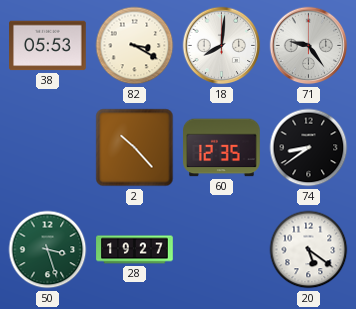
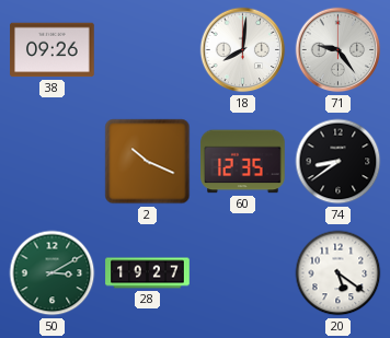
38: 05:53 -> 09:26 (53, 50)
82: 3:20 -> none (135, 46)
2: 10:23 -> 10:19 (148, 162)
50: 3:27 -> 3:10 (53, 273)
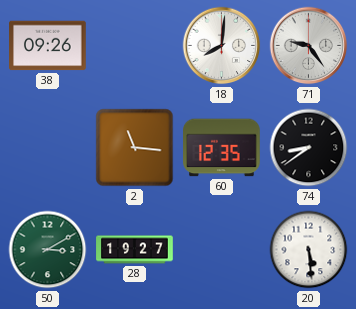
2: 10:19 -> 11:16 (135, 148)
20: 5:21 -> 5:29 (309, 250)
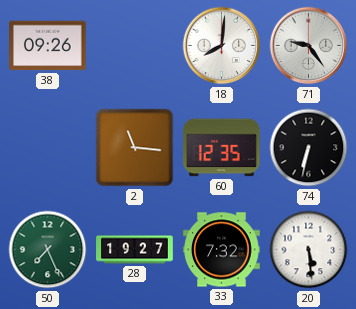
74: 8:39 -> 6:32 (309, 148)
50: 3:10 -> 7:26 (48, 250)
33: none -> 7:32 (222, 250)
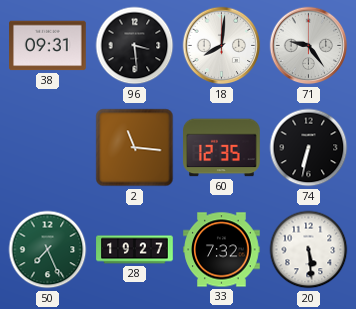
38: 09:26 -> 09:31 (48, 46)
96: none -> 3:29 (135, 46)
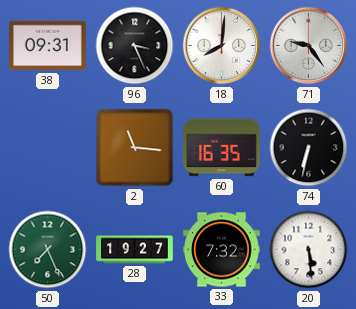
96: 3:29 -> 3:26 (135, 46)
60: 12:35 -> 16:35 (222, 148)
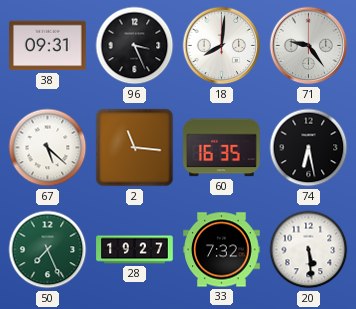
67: none -> 5:22 (48, 148)
74: 6:32 -> 6:28 (309, 148)
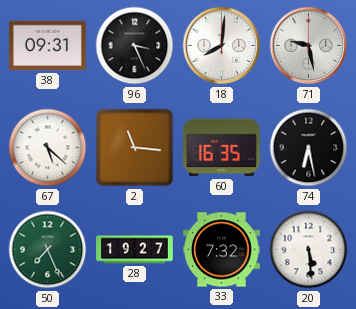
71: 9:24 -> 9:28 (309, 46)
